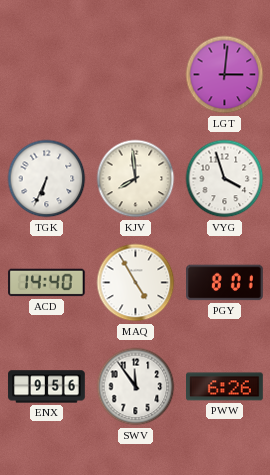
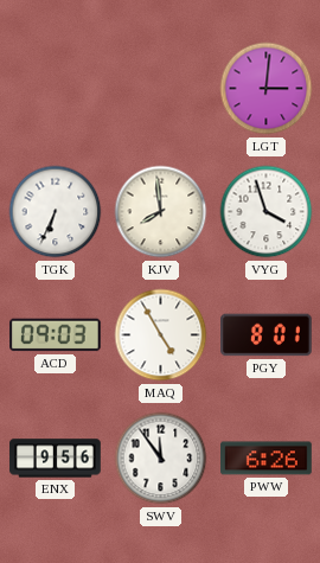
ACD: 14:40 -> 09:03 (56, 335)
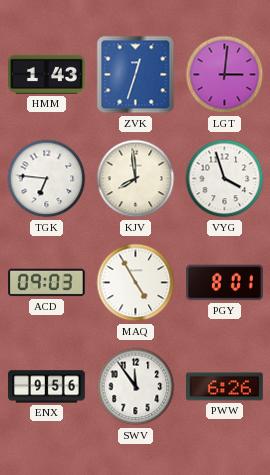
HMM: none -> 1:43 (47, 74)
ZVK: none -> 12:33 (136, 75)
TGK: 6:34 -> 6:46 (47, 179)
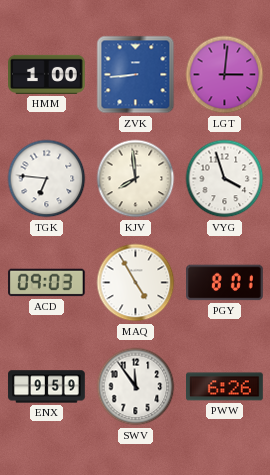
HMM: 1:43 -> 1:00 (47, 74)
ZVK: 12:33 -> 8:44 (136, 75)
ENX: 9:56 -> 9:59 (47, 387)
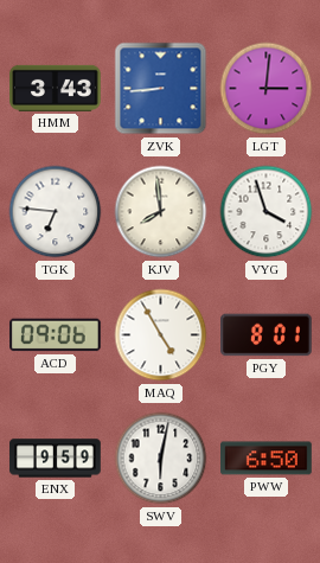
HMM: 1:00 -> 3:43 (56, 88)
ACD: 09:03 -> 09:06 (56, 335)
SWV: 11:54 -> 6:02 (161, 459)
PWW: 6:26 -> 6:50 (267, 459)
